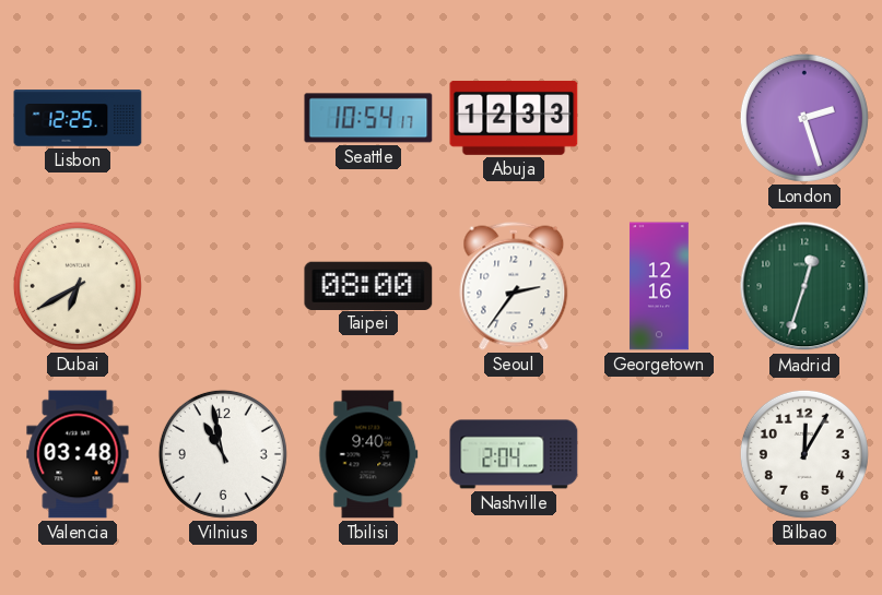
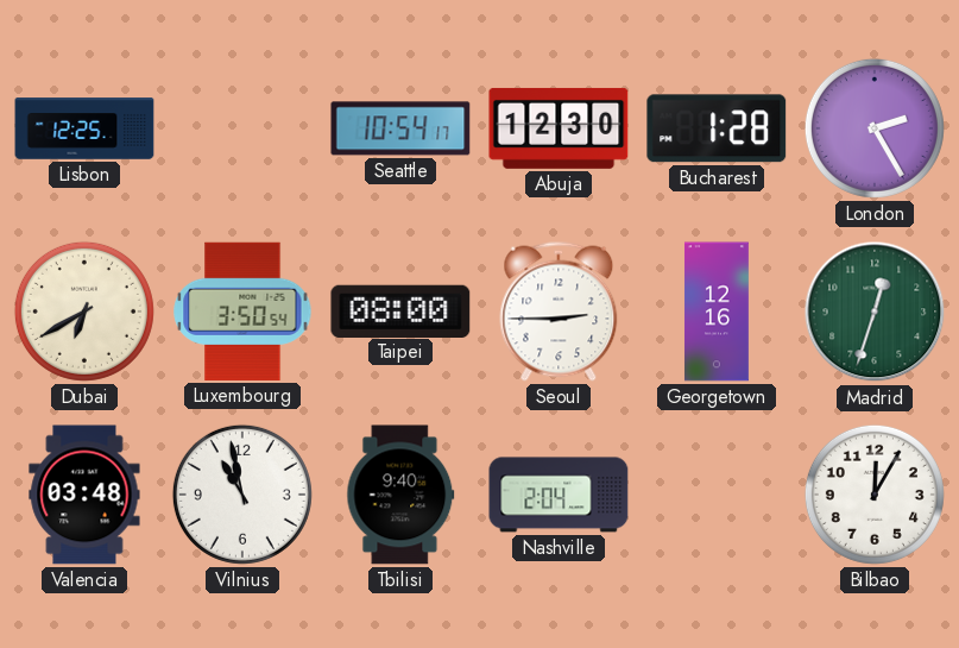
Abuja: 12:33 -> 12:30 (559, 128)
Bucharest: none -> 1:28 (717, 128)
London: 2:27 -> 2:25 (875, 128)
Luxembourg: none -> 3:50 (242, 312)
Seoul: 2:36 -> 2:45 (559, 312)
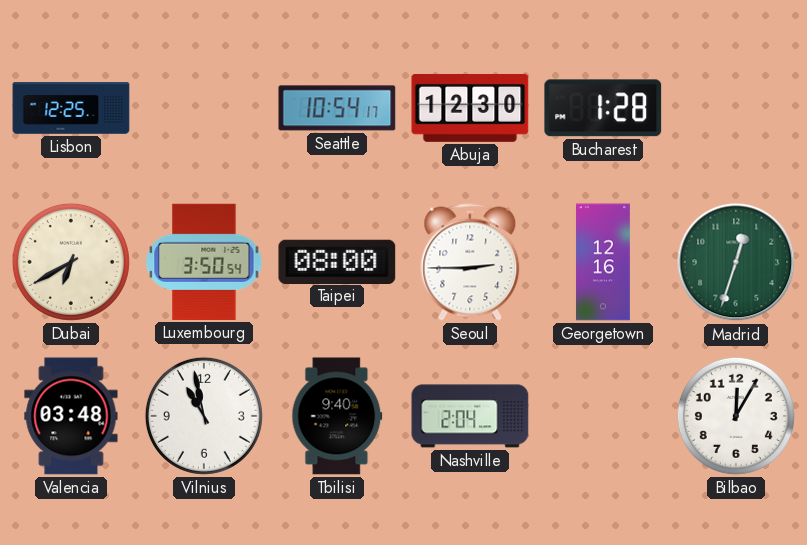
London: 2:25 -> none (875, 128)
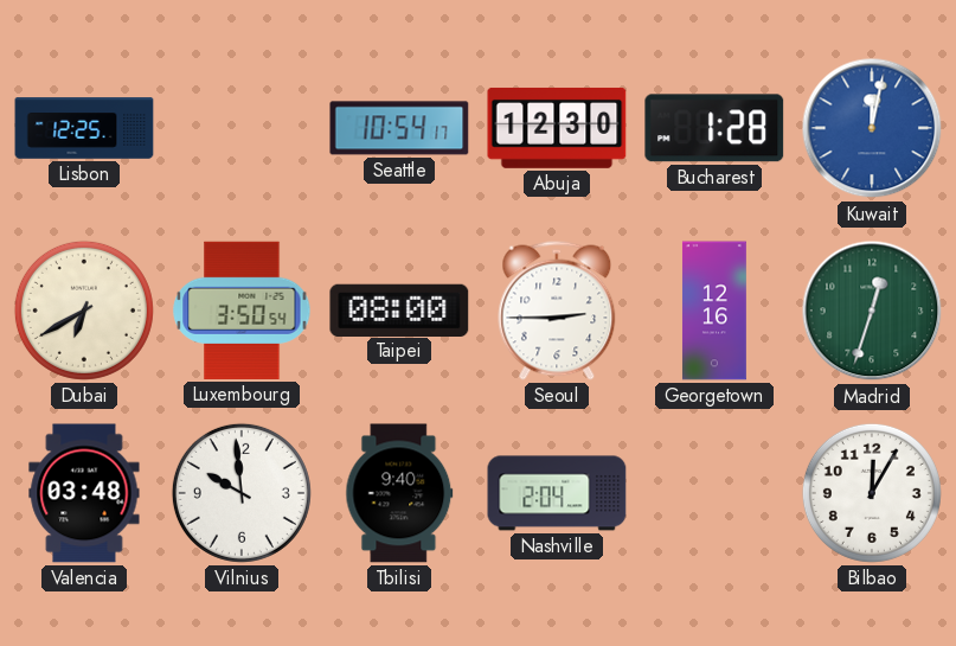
Kuwait: none -> 12:02 (872, 128)
Vilnius: 10:58 -> 9:59 (242, 493)
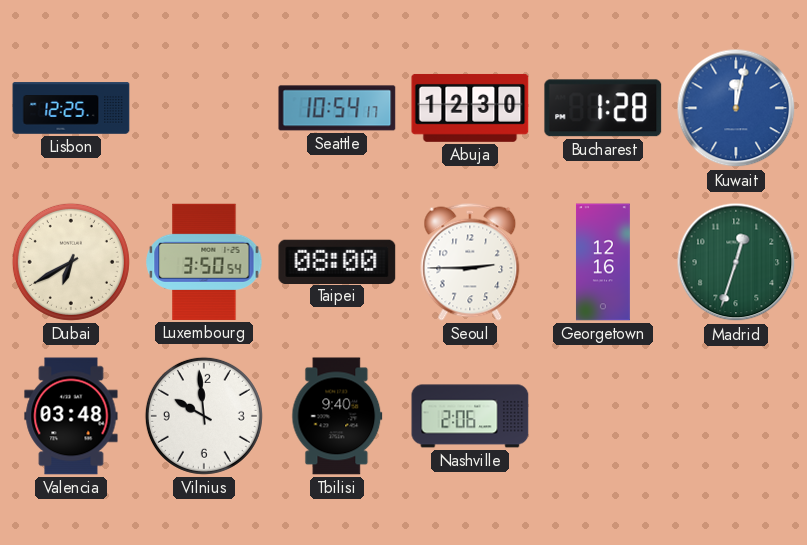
Nashville: 2:04 -> 2:06 (470, 416)
Bilbao: 12:05 -> none (872, 493)
